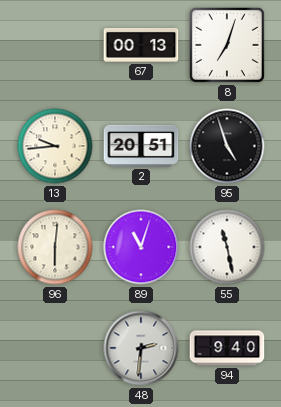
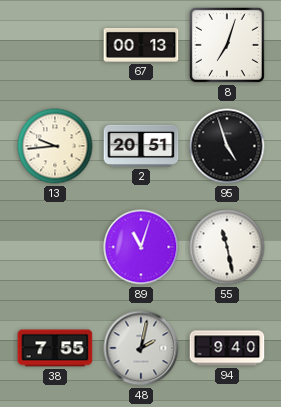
96: 6:01 -> none (55, 247)
38: none -> 7:55 (55, 348)
48: 2:31 -> 2:02 (141, 348)
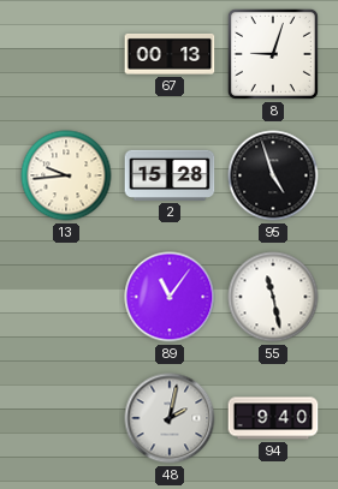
8: 7:03 -> 9:03 (273, 54)
2: 20:51 -> 15:28 (170, 175)
89: 11:03 -> 11:06 (170, 297)
38: 7:55 -> none (55, 348)
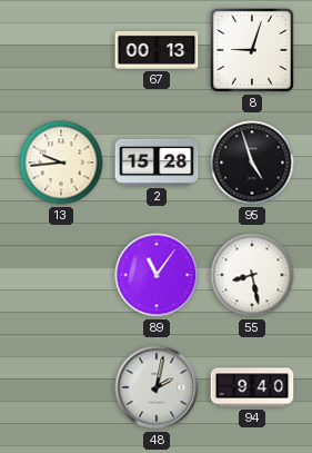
55: 11:28 -> 8:28 (252, 275)
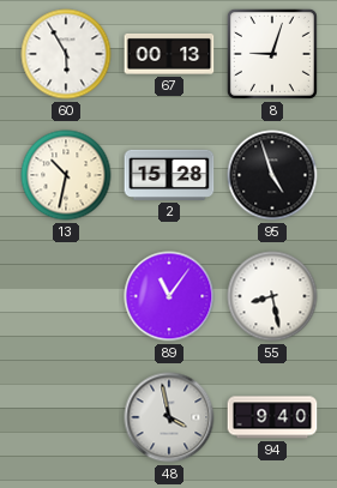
60: none -> 5:55 (66, 54)
13: 9:44 -> 10:32 (66, 175)
48: 2:02 -> 3:58 (169, 417)
